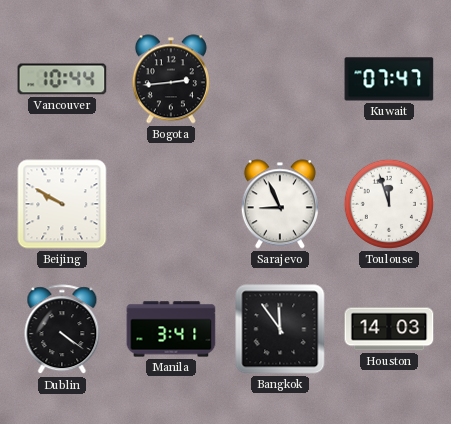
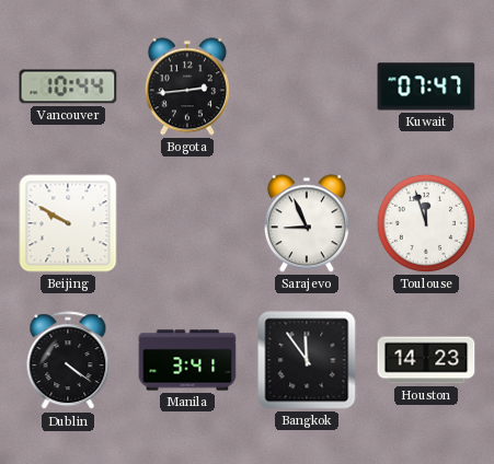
Houston: 14:03 -> 14:23 (426, 360)
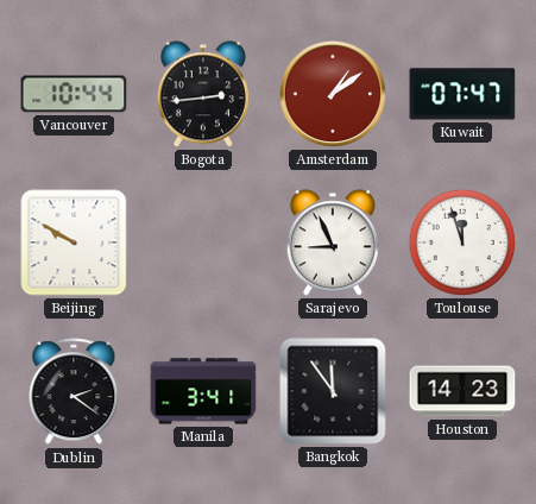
Amsterdam: none -> 1:09 (333, 94)
Dublin: 4:21 -> 2:21 (74, 392)
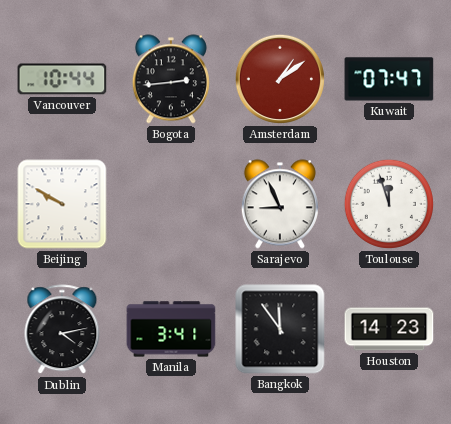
Dublin: 2:21 -> 4:13 (62, 330)
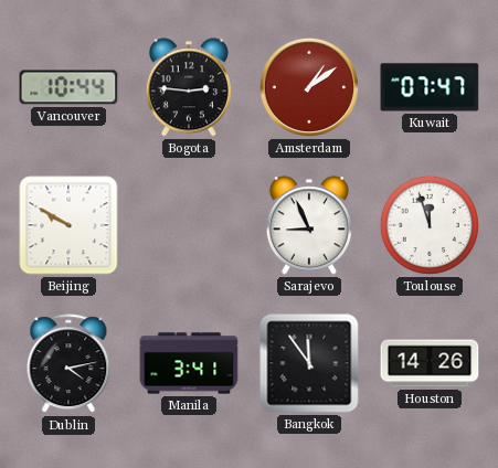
Bogota: 2:44 -> 2:46 (189, 87)
Houston: 14:23 -> 14:26 (430, 363)
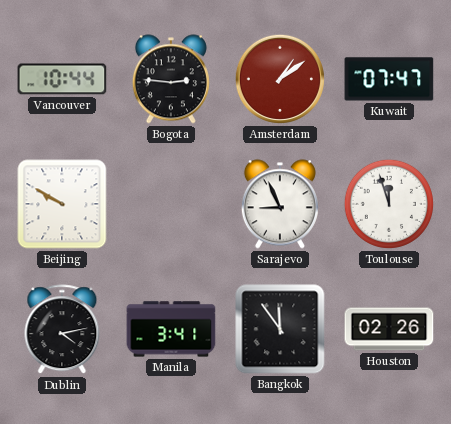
Houston: 14:26 -> 02:26 (389, 329)
